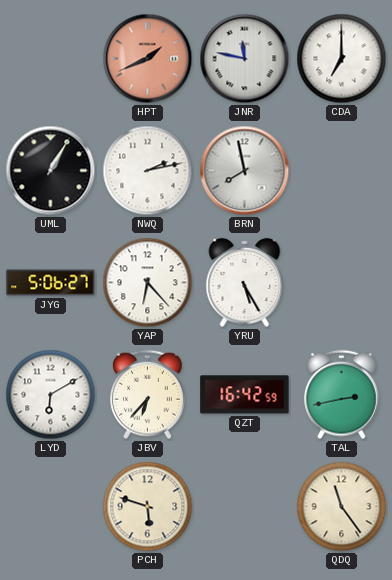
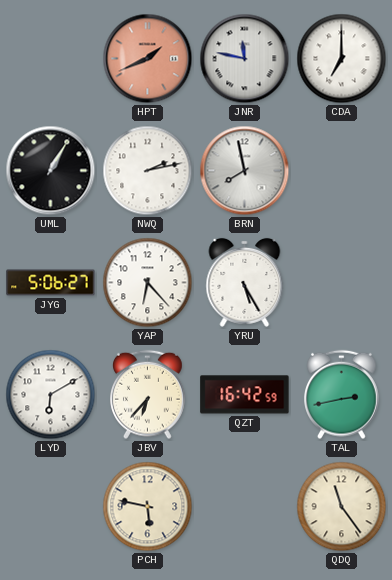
PCH: 5:48 -> 5:47 (148, 507)
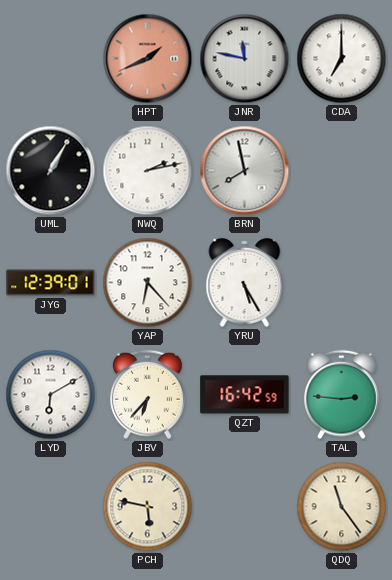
JYG: 5:06 -> 12:39 (51, 283)
TAL: 2:43 -> 2:46 (342, 395)
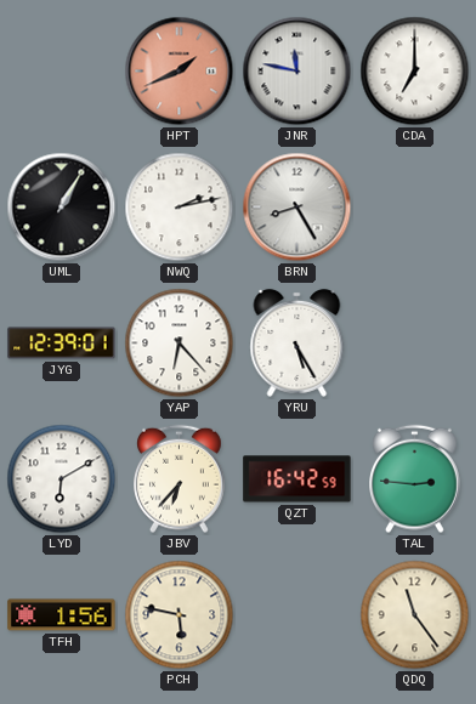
BRN: 7:58 -> 8:25 (297, 208)
TFH: none -> 1:56 (62, 615)
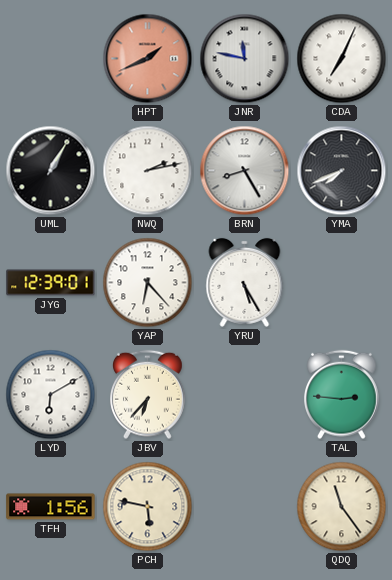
CDA: 7:00 -> 7:04 (342, 59)
YMA: none -> 7:41 (342, 171)
QZT: 16:42 -> none (297, 479)
